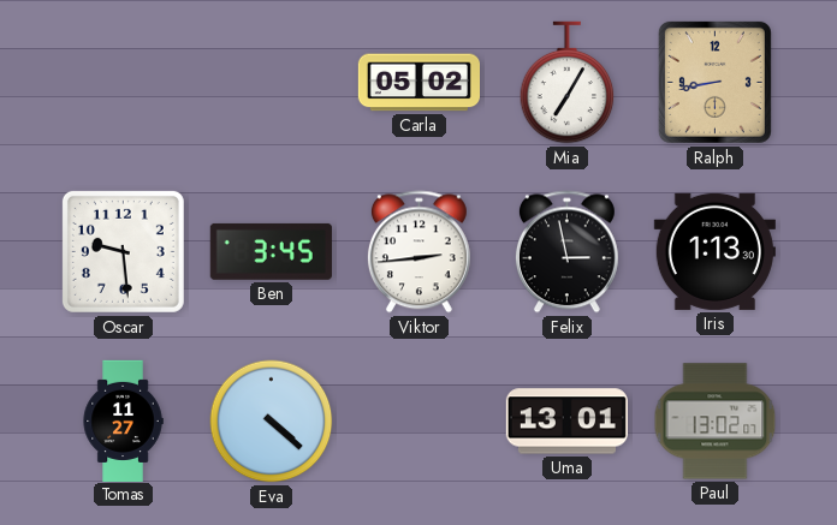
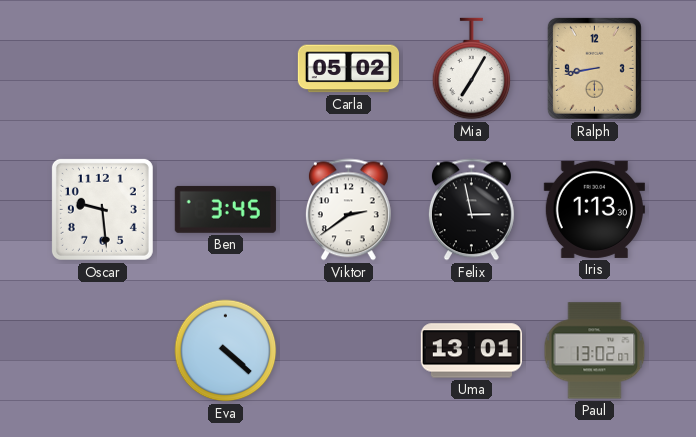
Viktor: 2:44 -> 2:39 (348, 210)
Tomas: 11:27 -> none (123, 420)
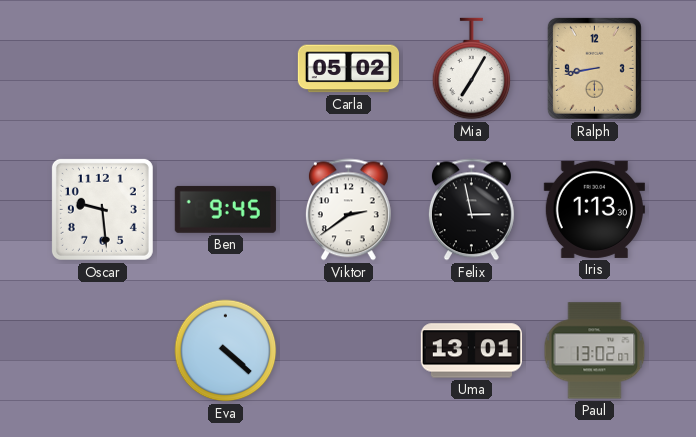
Ben: 3:45 -> 9:45 (225, 209)
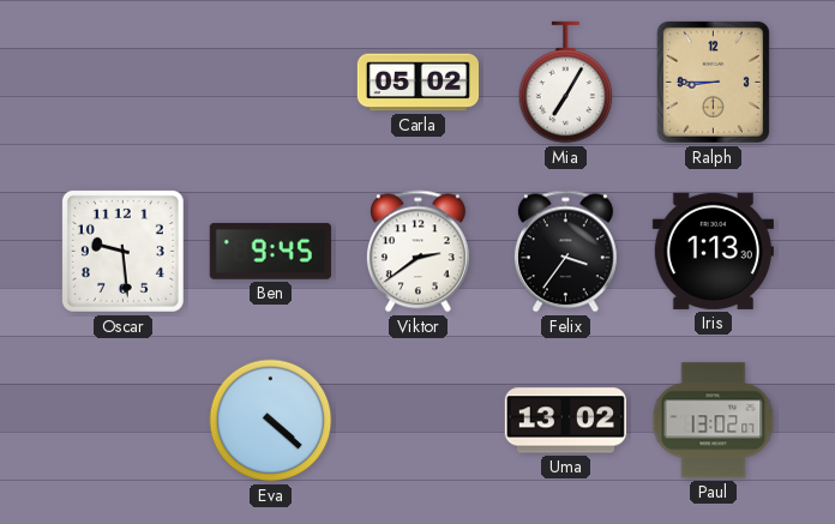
Ralph: 8:43 -> 8:45 (713, 82)
Felix: 2:58 -> 3:36 (565, 252)
Uma: 13:01 -> 13:02 (565, 421)
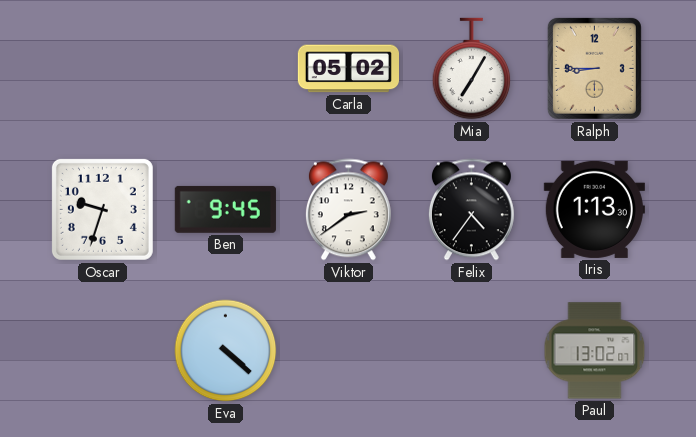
Oscar: 9:29 -> 9:33 (102, 209)
Felix: 3:36 -> 4:36 (471, 210)
Uma: 13:02 -> none (565, 421)
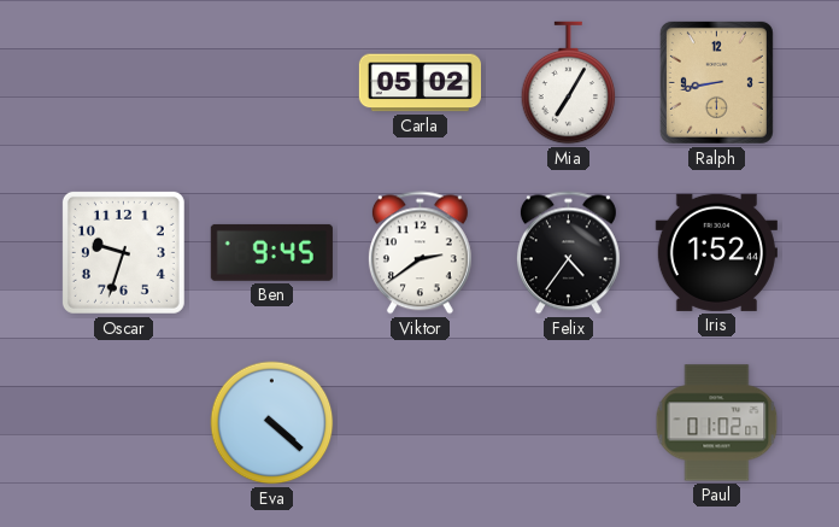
Ralph: 8:45 -> 8:43 (716, 82)
Iris: 1:13 -> 1:52 (716, 252)
Paul: 13:02 -> 01:02 (717, 423)
